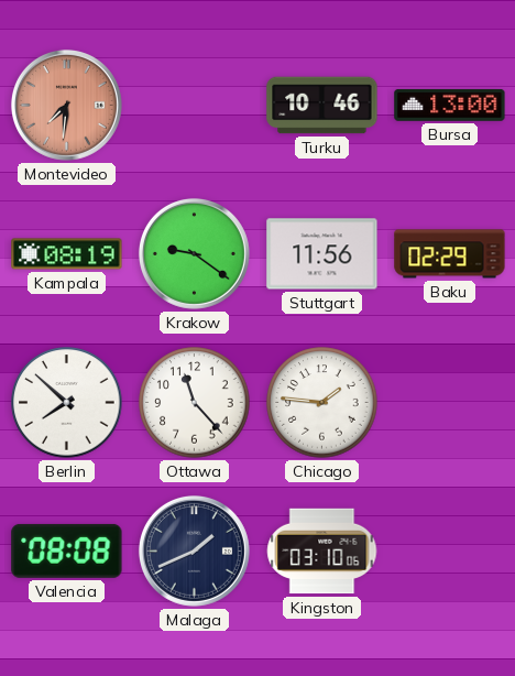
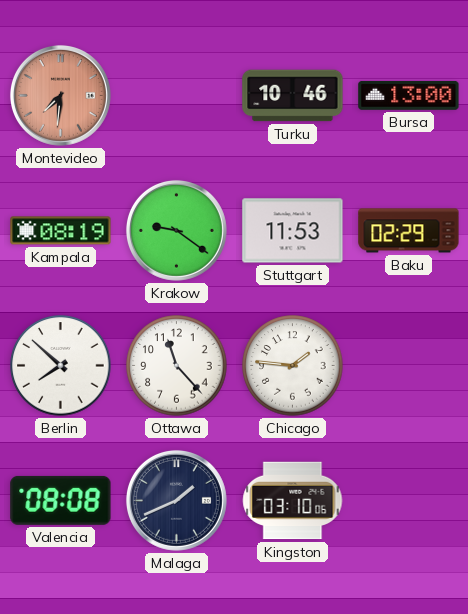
Stuttgart: 11:56 -> 11:53 (293, 231)
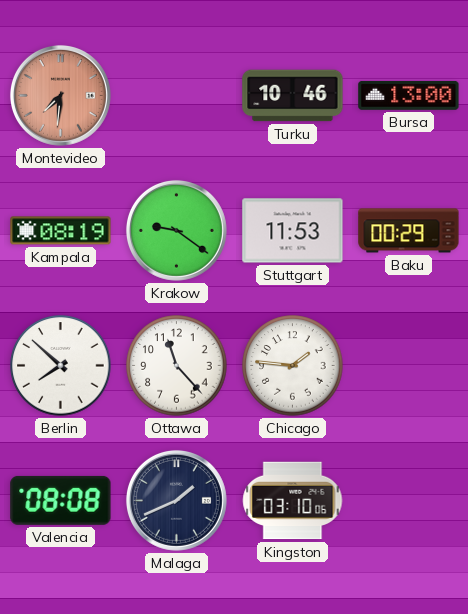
Baku: 02:29 -> 00:29 (409, 231)
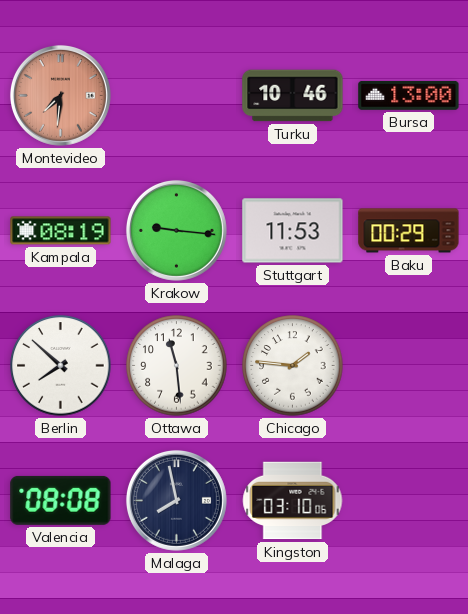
Krakow: 9:21 -> 9:16 (176, 230)
Ottawa: 11:23 -> 11:29 (177, 366)
Malaga: 1:41 -> 7:58 (176, 500)
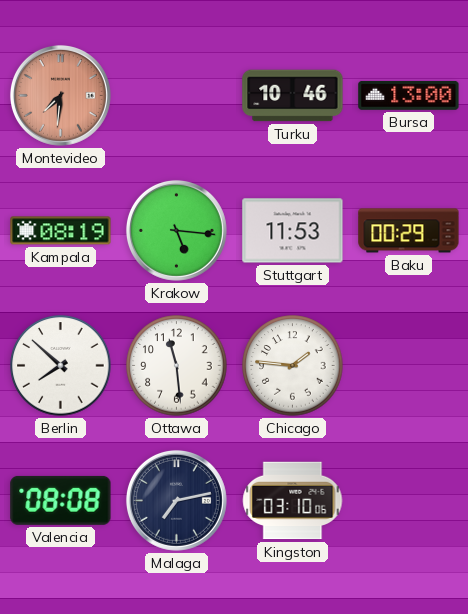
Krakow: 9:16 -> 5:16 (176, 230)
Malaga: 7:58 -> 7:13 (176, 500)
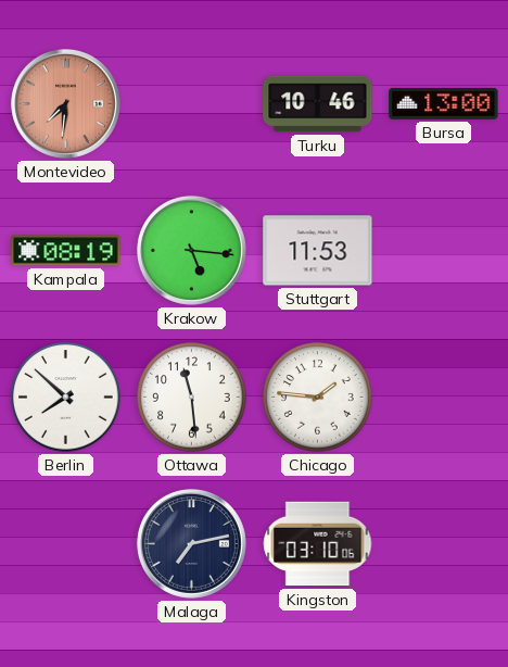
Baku: 00:29 -> none (409, 231)
Valencia: 08:08 -> none (61, 500)
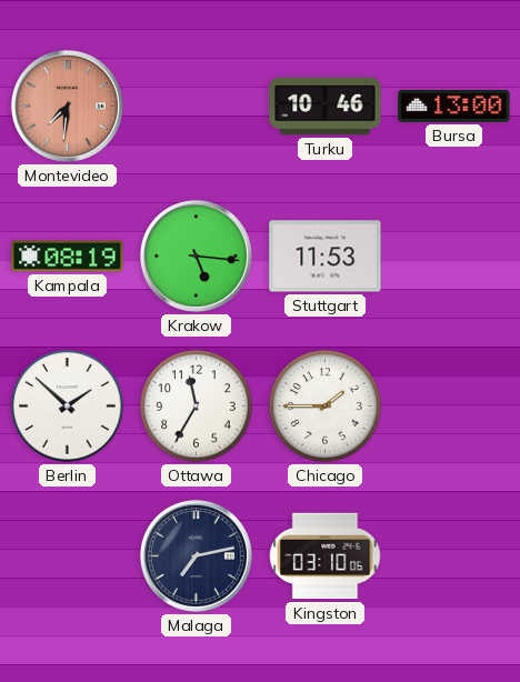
Berlin: 7:52 -> 1:52 (68, 407)
Ottawa: 11:29 -> 11:35 (197, 407)
Chicago: 1:46 -> 1:45 (326, 407)
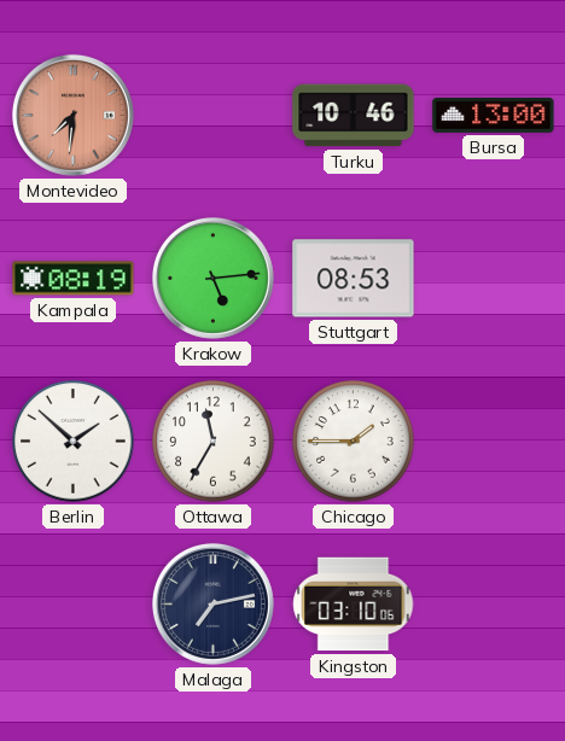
Krakow: 5:16 -> 5:14 (212, 278)
Stuttgart: 11:53 -> 08:53 (354, 279)
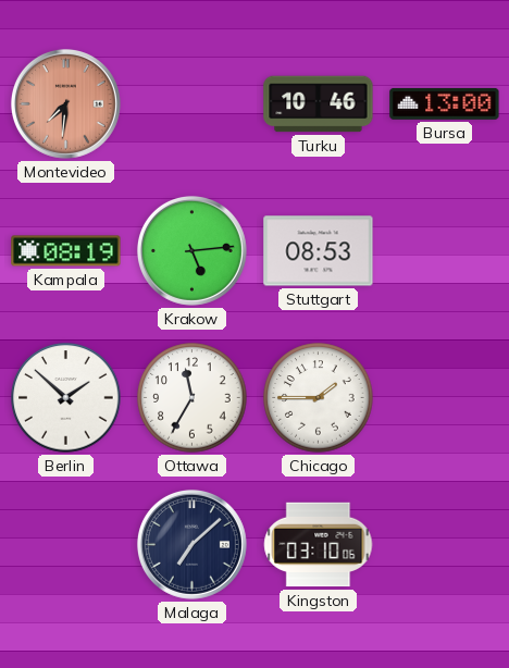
Malaga: 7:13 -> 7:08 (191, 544)
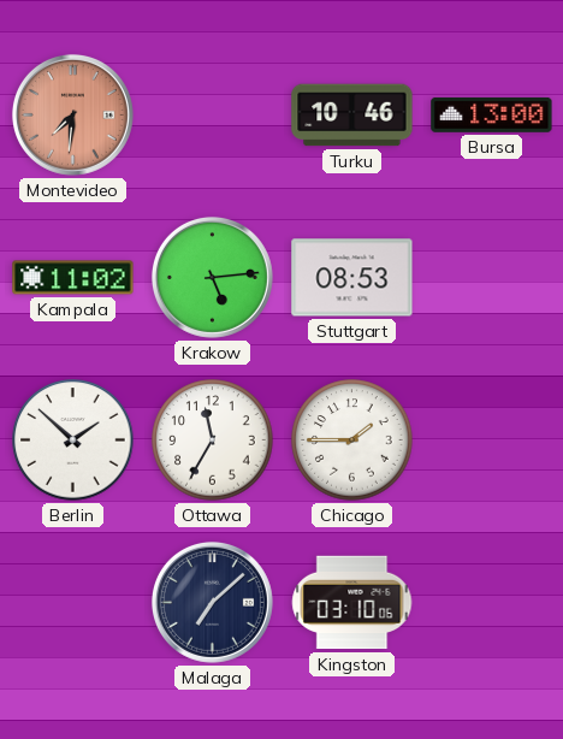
Kampala: 08:19 -> 11:02 (73, 278)
